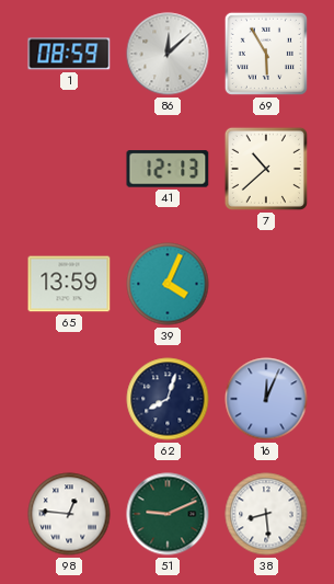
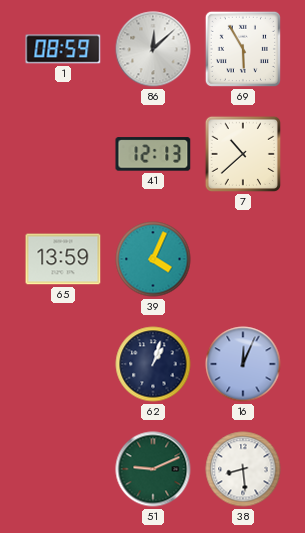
62: 8:03 -> 1:03 (153, 364)
98: 12:46 -> none (69, 514)
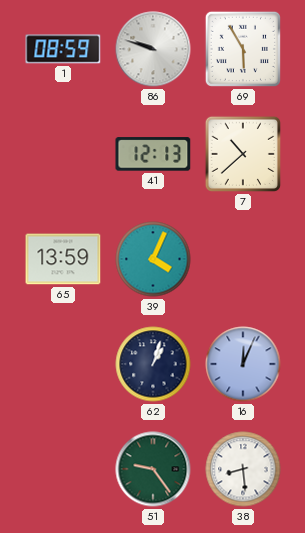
86: 12:08 -> 9:48 (153, 49)
51: 9:11 -> 9:24 (153, 469)
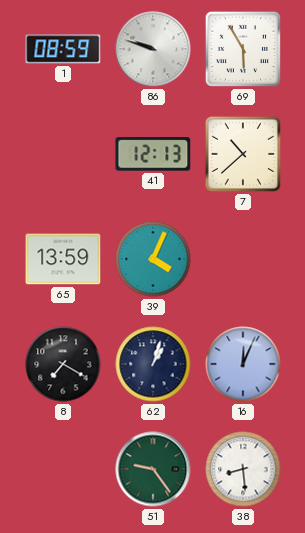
8: none -> 7:20 (63, 364)
